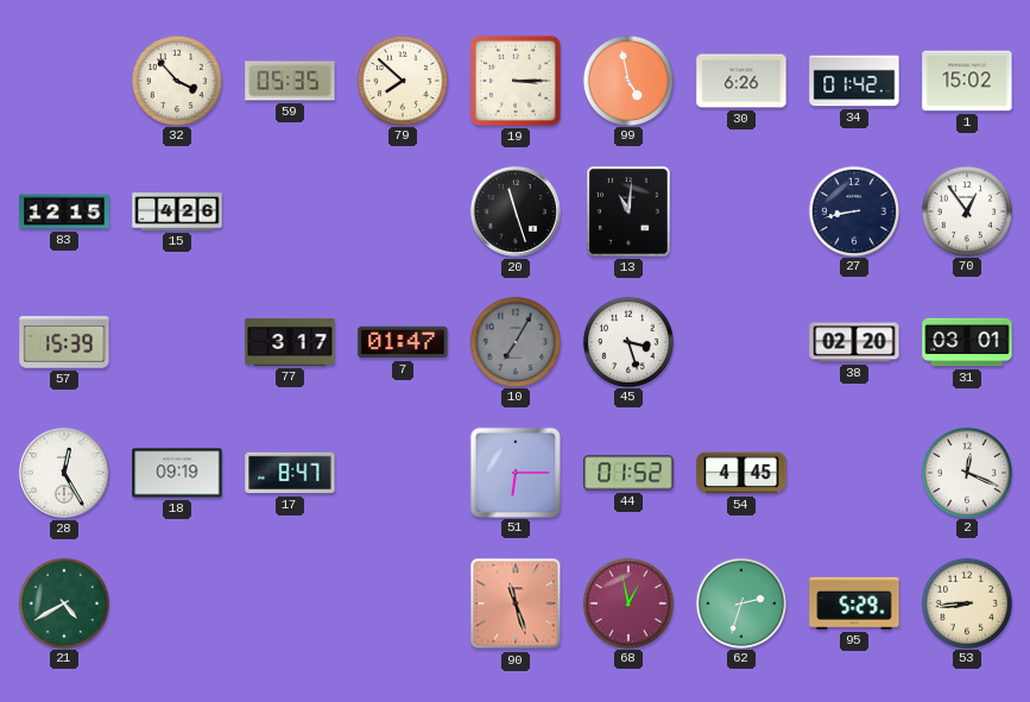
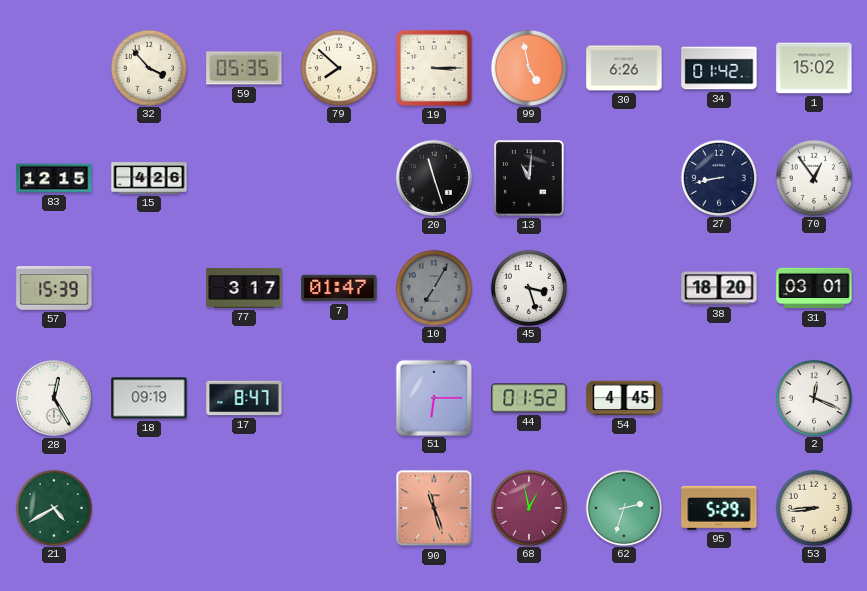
38: 02:20 -> 18:20 (719, 288)
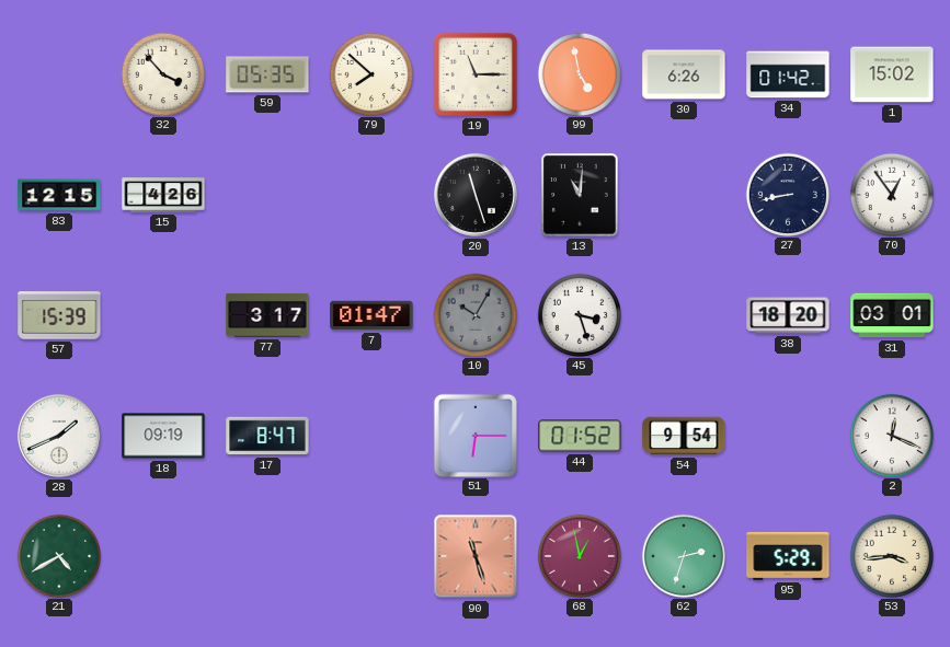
19: 3:15 -> 11:15 (476, 74)
10: 7:05 -> 10:05 (474, 314)
28: 12:25 -> 1:41 (59, 436)
54: 4:45 -> 9:54 (684, 436)
53: 8:44 -> 3:44 (891, 555)
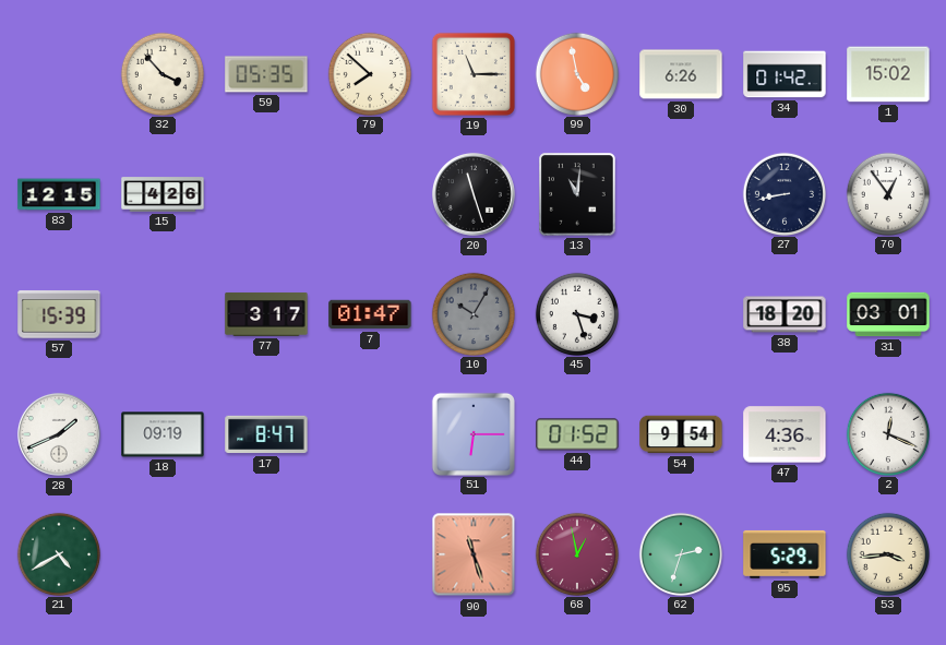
47: none -> 4:36 (785, 434)
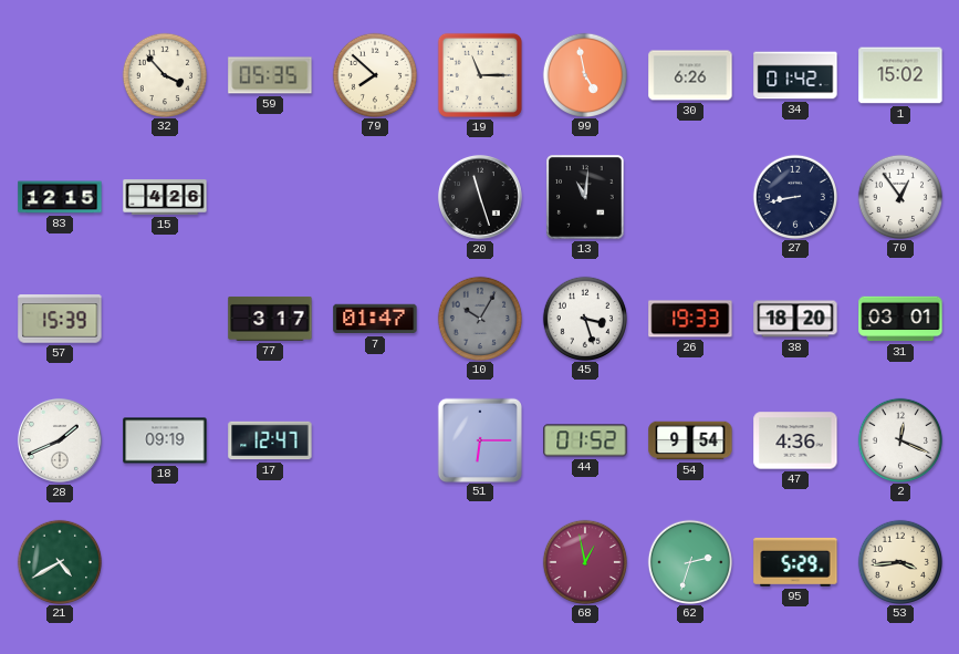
26: none -> 19:33 (690, 319)
17: 8:47 -> 12:47 (270, 440)
90: 11:27 -> none (474, 554)
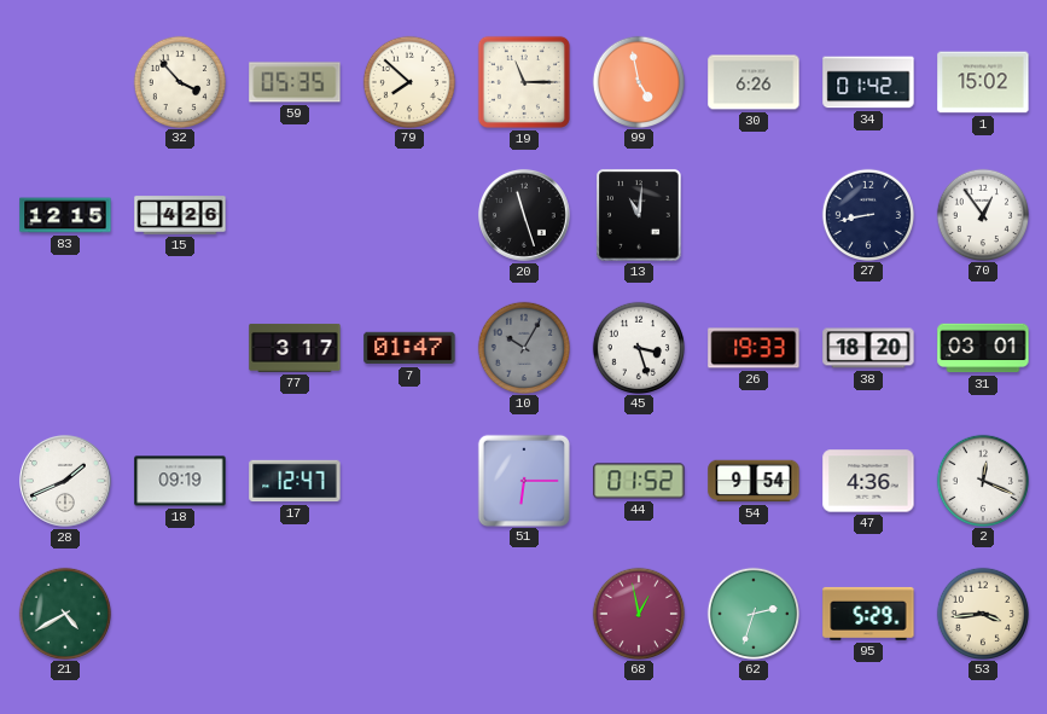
57: 15:39 -> none (60, 319)
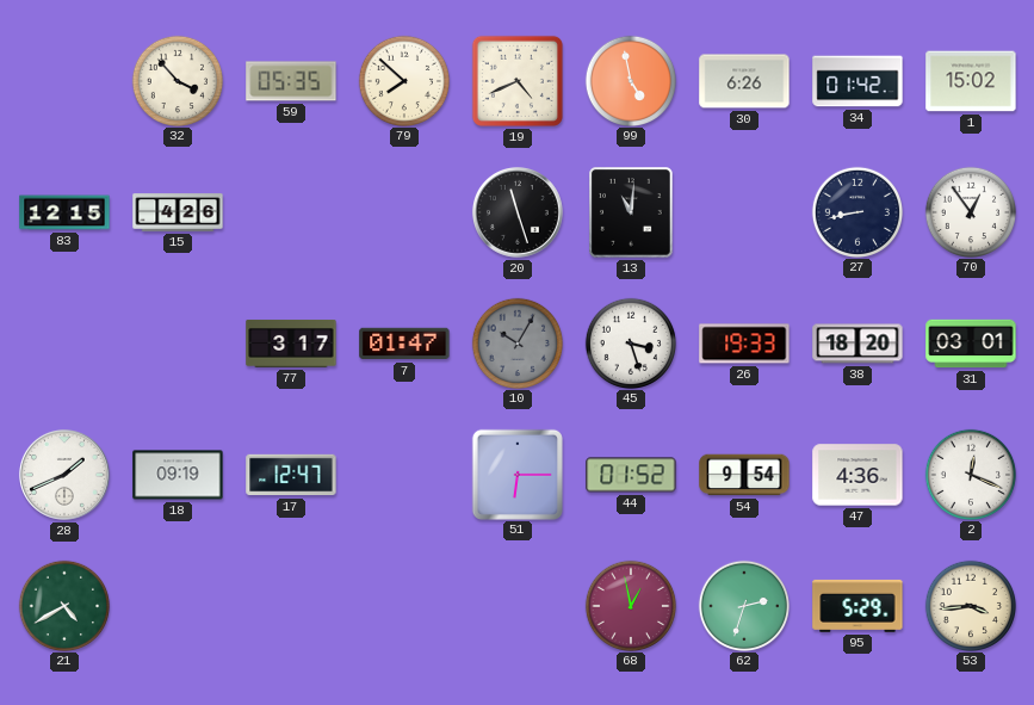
19: 11:15 -> 4:41 (518, 81)
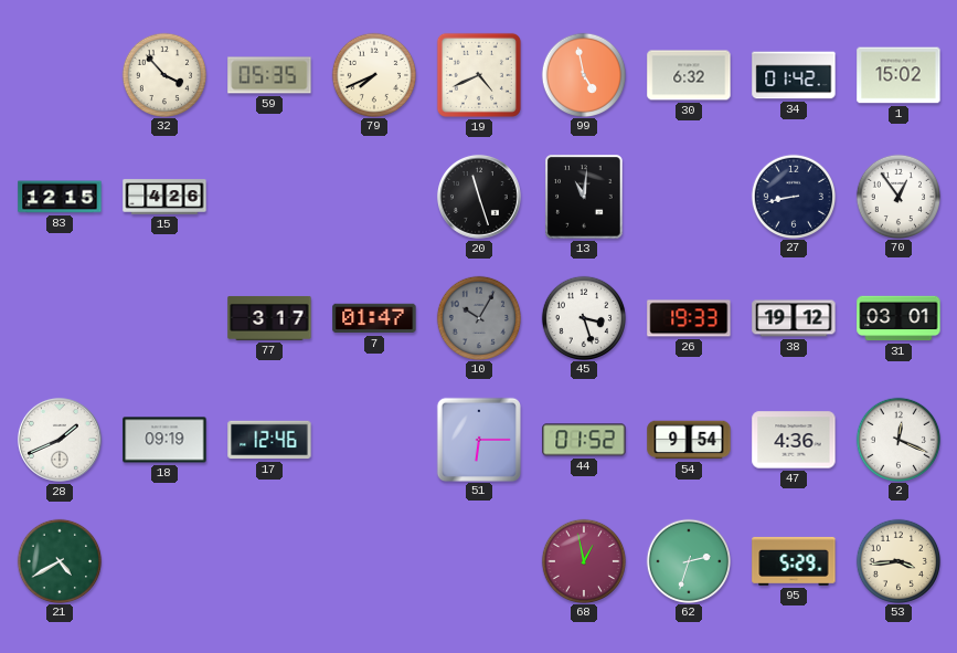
79: 7:52 -> 7:41 (373, 74)
30: 6:26 -> 6:32 (689, 75)
38: 18:20 -> 19:12 (794, 318)
17: 12:47 -> 12:46 (269, 440)
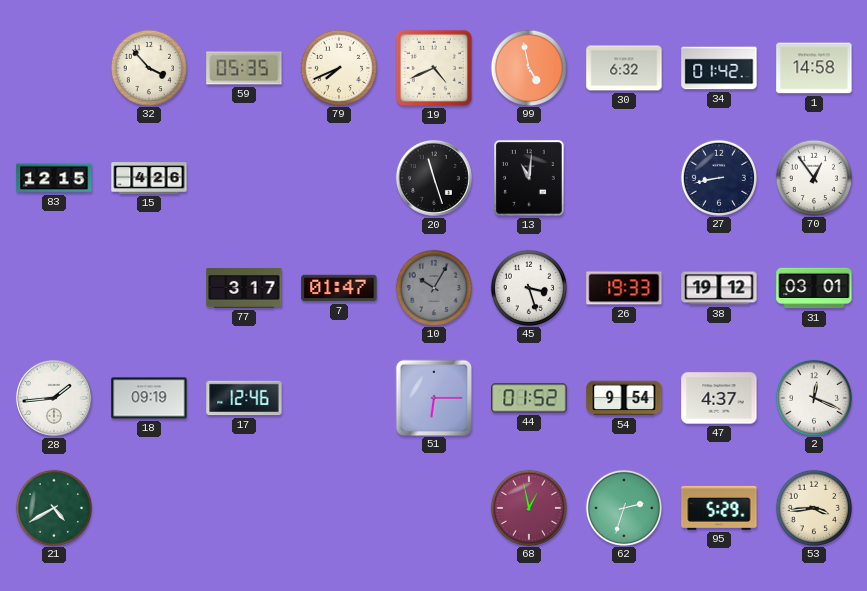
1: 15:02 -> 14:58 (814, 68)
28: 1:41 -> 1:44 (54, 398)
47: 4:36 -> 4:37 (719, 398)
